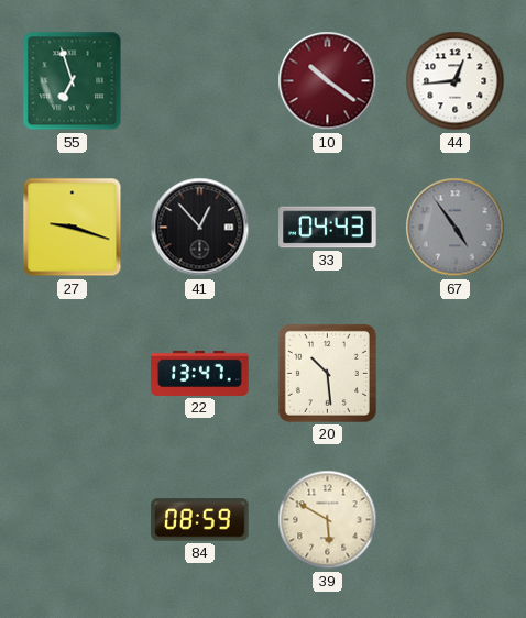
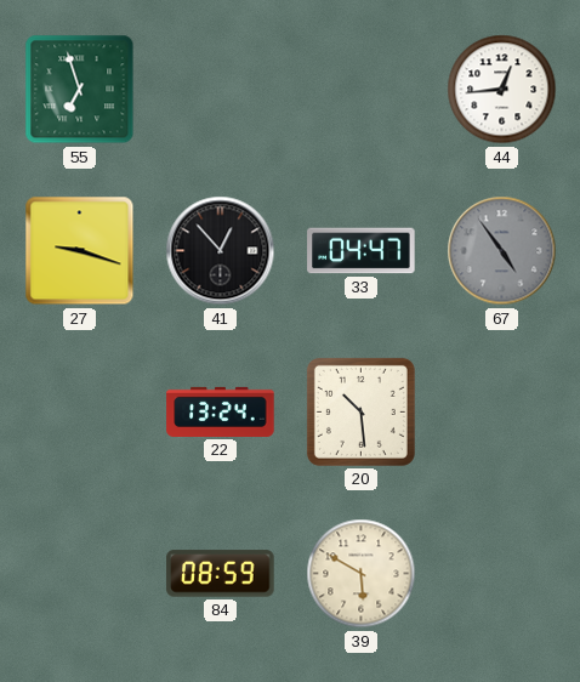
10: 10:21 -> none (328, 81)
33: 04:43 -> 04:47 (362, 251)
22: 13:47 -> 13:24 (221, 411)
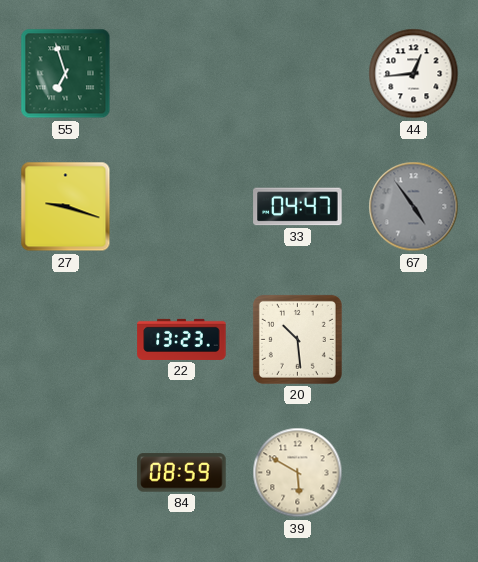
41: 12:53 -> none (221, 251)
22: 13:24 -> 13:23 (182, 339)
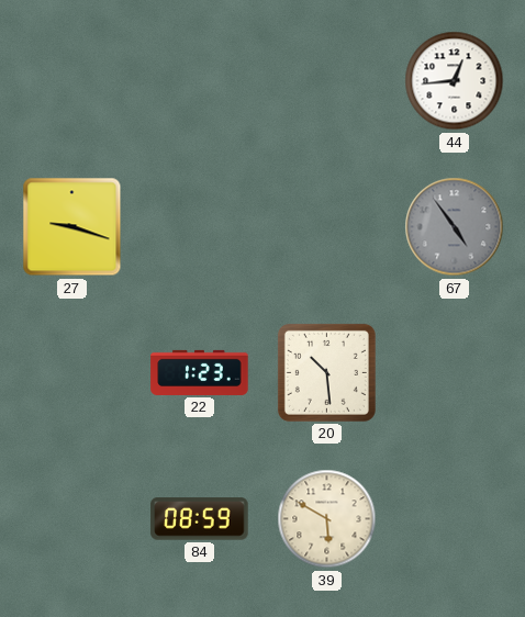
55: 6:57 -> none (66, 74)
33: 04:47 -> none (298, 207)
22: 13:23 -> 1:23 (200, 372)
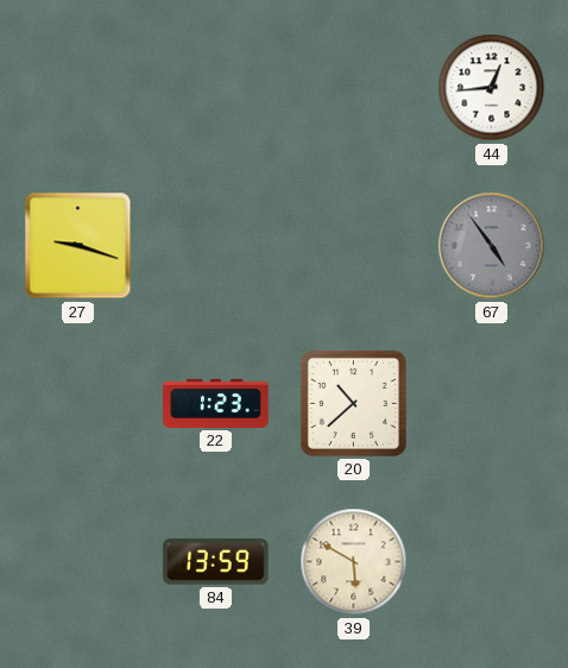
20: 10:29 -> 10:38 (353, 403)
84: 08:59 -> 13:59 (216, 562)
